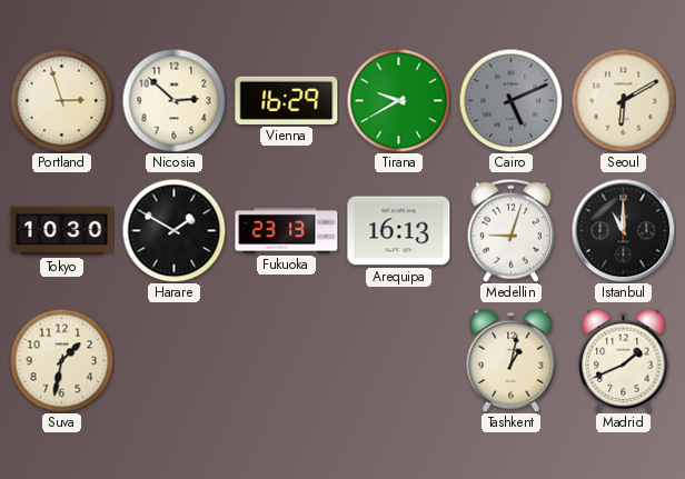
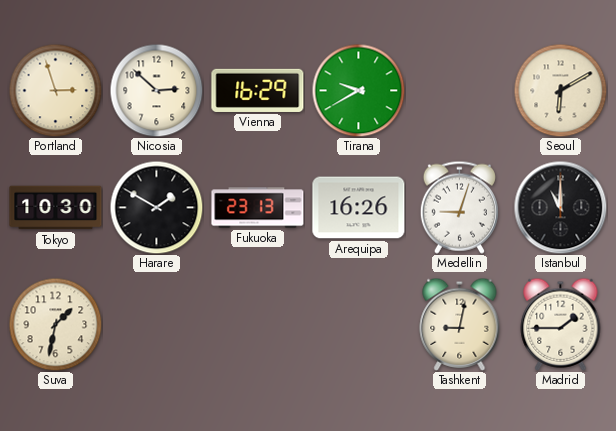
Cairo: 5:11 -> none (510, 100)
Arequipa: 16:13 -> 16:26 (359, 208)
Tashkent: 1:02 -> 9:02 (460, 324)
Madrid: 1:41 -> 1:45 (561, 324)
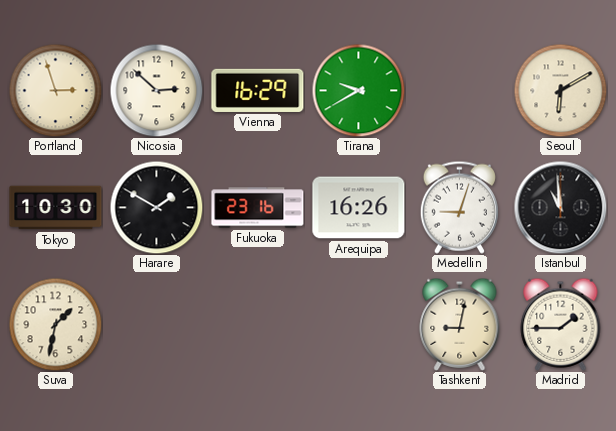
Fukuoka: 23:13 -> 23:16 (258, 208)
Istanbul: 11:00 -> 10:59 (560, 207)
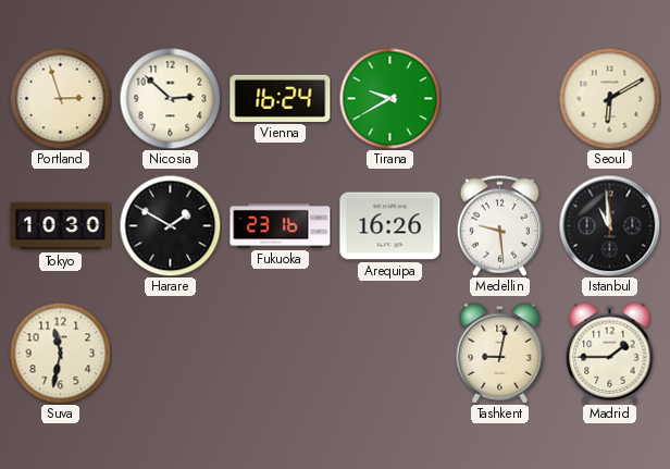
Vienna: 16:29 -> 16:24 (281, 98)
Medellin: 9:03 -> 9:29 (499, 225)
Suva: 1:32 -> 11:32 (60, 353)
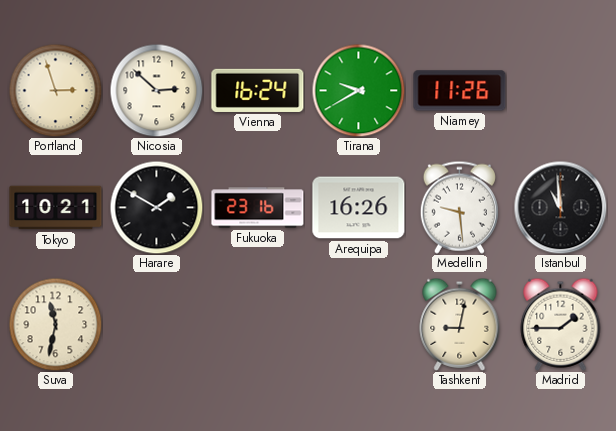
Niamey: none -> 11:26 (460, 91)
Seoul: 6:10 -> none (609, 98)
Tokyo: 10:30 -> 10:21 (56, 208)
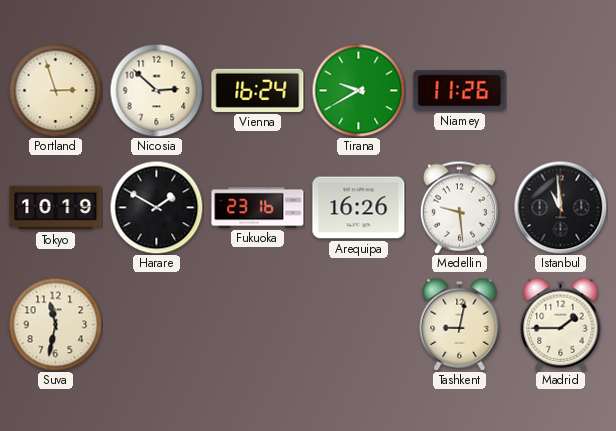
Tokyo: 10:21 -> 10:19 (56, 208)
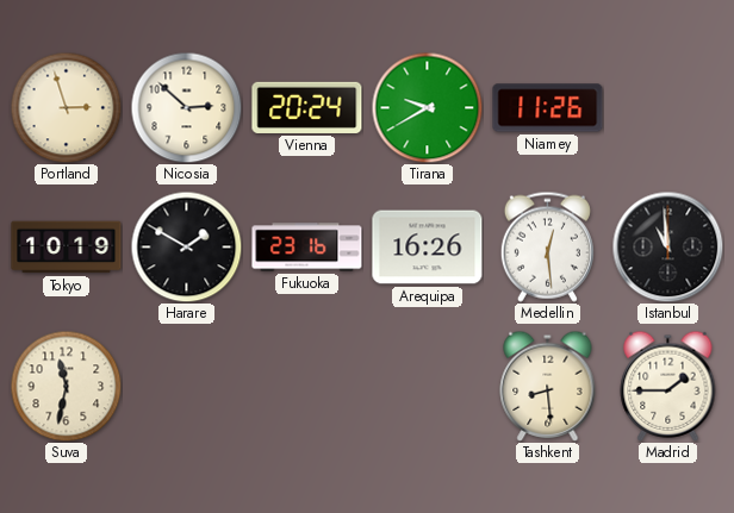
Vienna: 16:24 -> 20:24 (307, 107)
Medellin: 9:29 -> 12:29 (547, 246)
Tashkent: 9:02 -> 8:29 (548, 386)
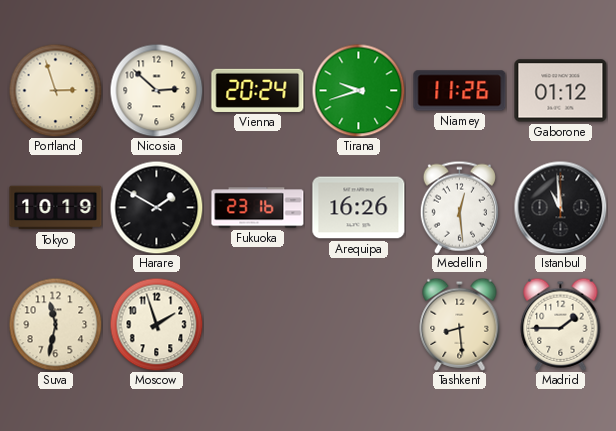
Tirana: 9:40 -> 9:42 (358, 90)
Gaborone: none -> 01:12 (561, 91)
Moscow: none -> 1:57 (156, 324)
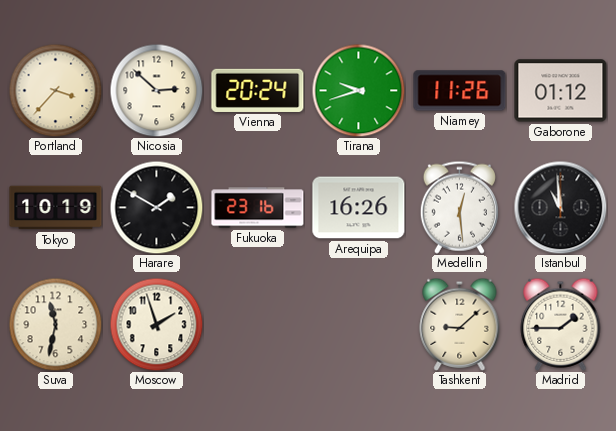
Portland: 2:57 -> 3:37 (55, 90)
Tashkent: 8:29 -> 9:08 (460, 324)
